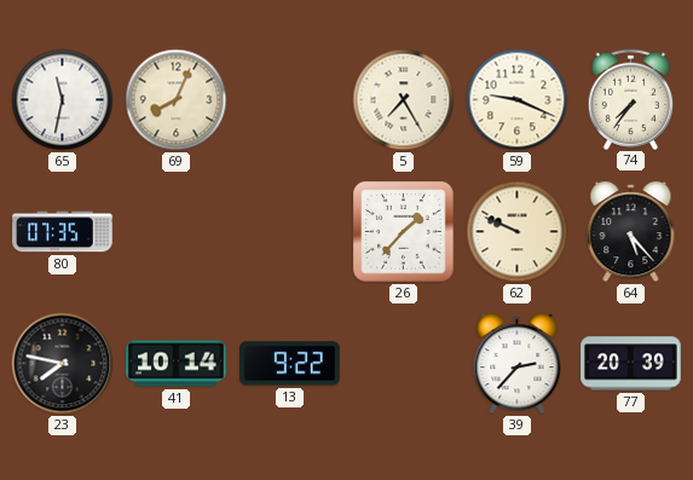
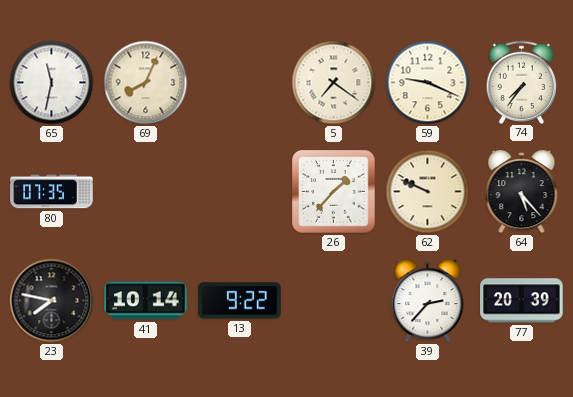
5: 7:25 -> 7:21 (334, 83)
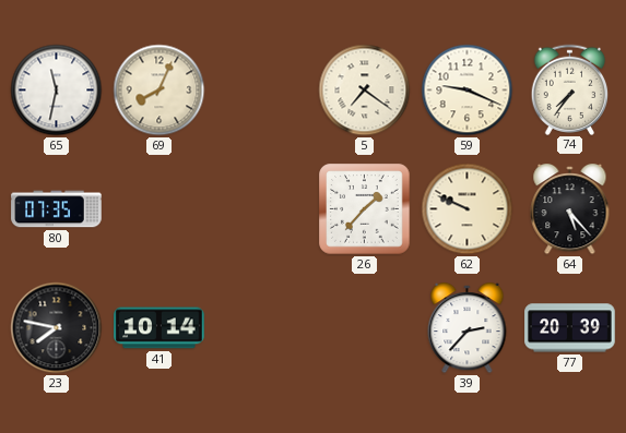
13: 9:22 -> none (240, 301)
